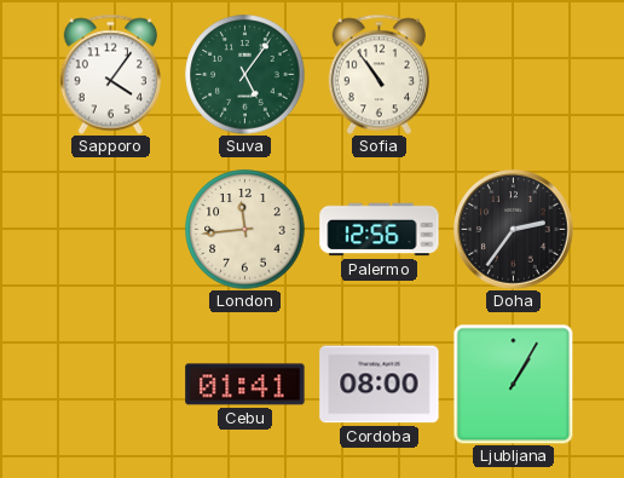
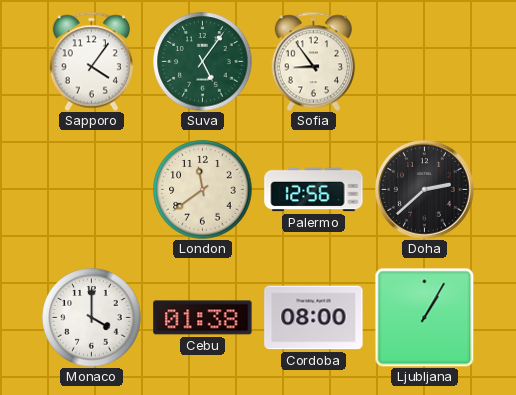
Sofia: 10:54 -> 8:54 (313, 61)
London: 11:44 -> 11:39 (203, 190)
Doha: 2:36 -> 2:38 (425, 190)
Monaco: none -> 4:00 (92, 318)
Cebu: 01:41 -> 01:38 (203, 318)
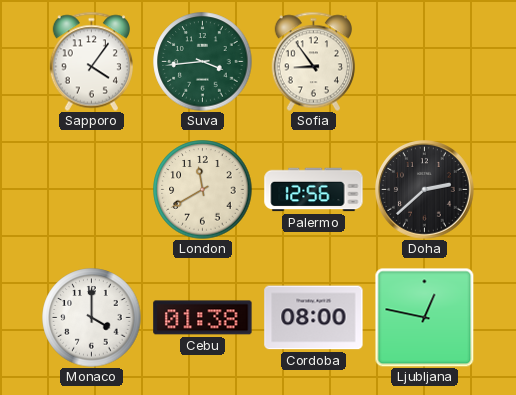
Suva: 5:06 -> 3:44 (203, 62)
London: 11:39 -> 11:40 (203, 190)
Ljubljana: 1:05 -> 12:47 (424, 317)
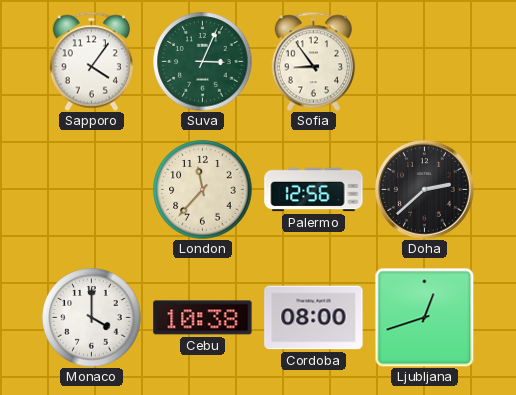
Suva: 3:44 -> 3:04 (203, 62)
London: 11:40 -> 11:37 (203, 190)
Cebu: 01:38 -> 10:38 (203, 318)
Ljubljana: 12:47 -> 12:42 (424, 317)
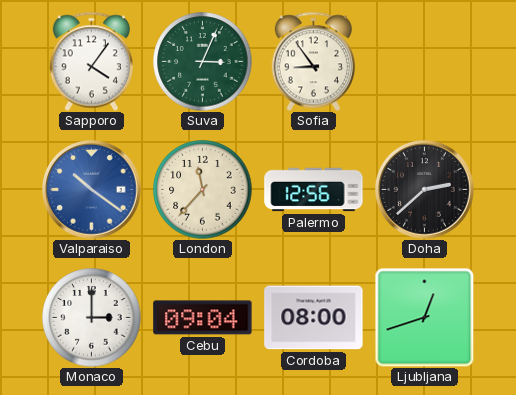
Valparaiso: none -> 10:21 (92, 190)
Monaco: 4:00 -> 3:00 (92, 318)
Cebu: 10:38 -> 09:04 (203, 318)
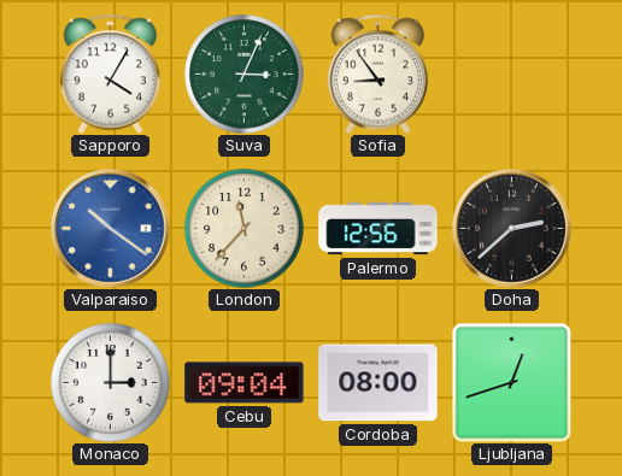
Sapporo: 4:06 -> 4:05 (110, 74)
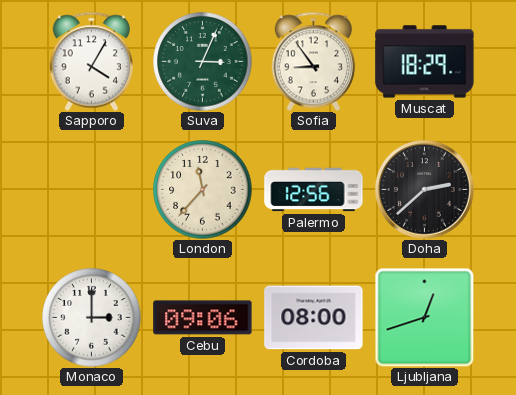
Muscat: none -> 18:29 (425, 62)
Valparaiso: 10:21 -> none (111, 229)
Cebu: 09:04 -> 09:06 (203, 318)
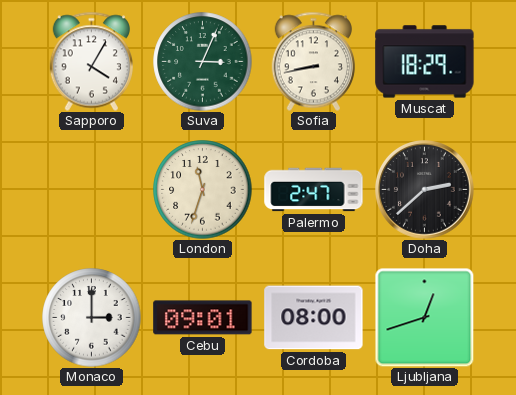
Sofia: 8:54 -> 8:43 (313, 61)
London: 11:37 -> 11:33 (203, 190)
Palermo: 12:56 -> 2:47 (314, 190)
Cebu: 09:06 -> 09:01 (203, 318)
